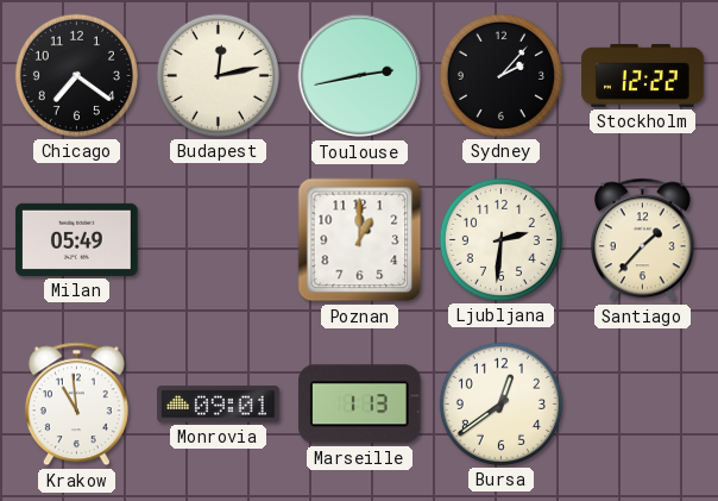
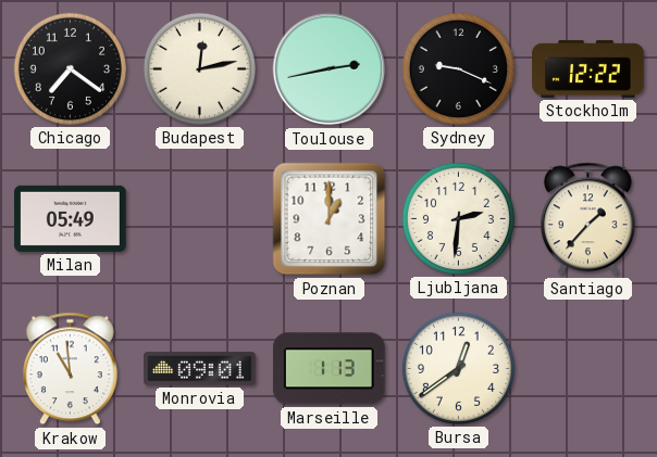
Sydney: 2:07 -> 9:19 (458, 68)
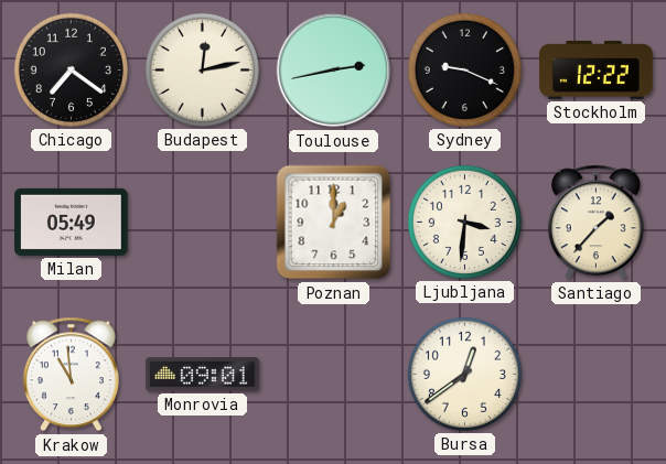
Ljubljana: 2:31 -> 3:31 (464, 222)
Marseille: 1:13 -> none (328, 369)
